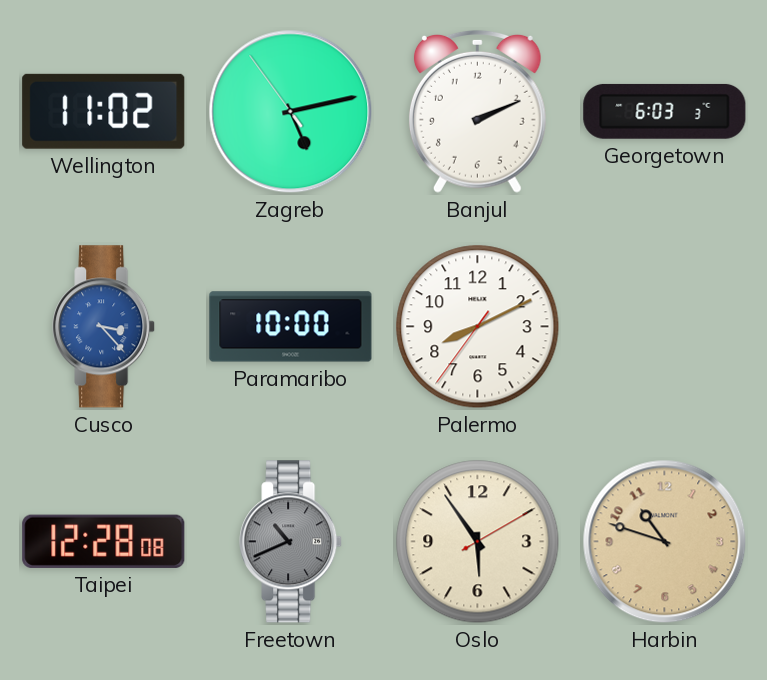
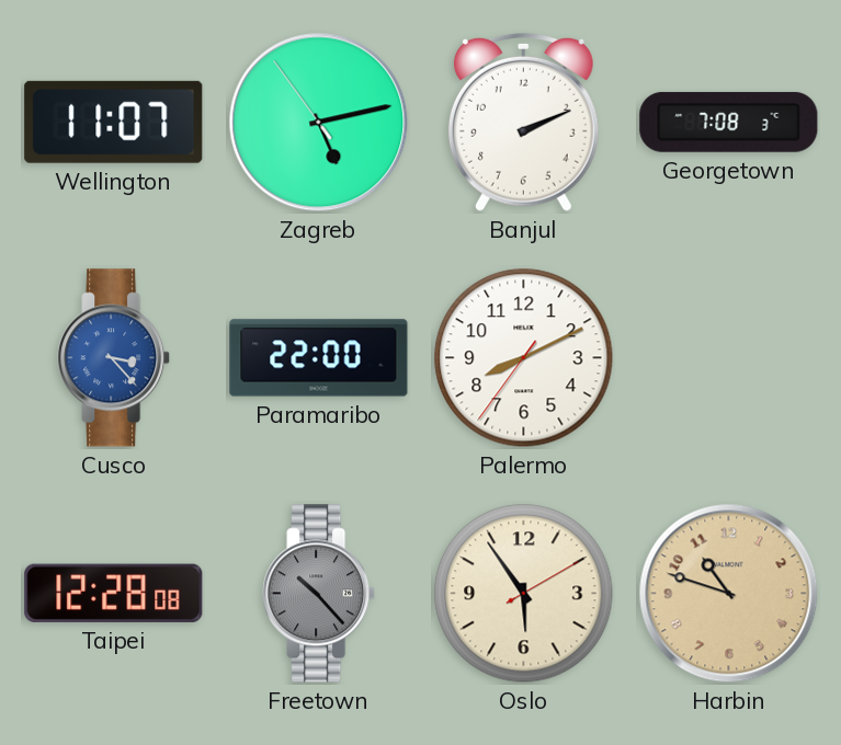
Wellington: 11:02 -> 11:07 (114, 122)
Georgetown: 6:03 -> 7:08 (729, 122)
Paramaribo: 10:00 -> 22:00 (319, 358)
Freetown: 10:41 -> 10:23 (319, 594)
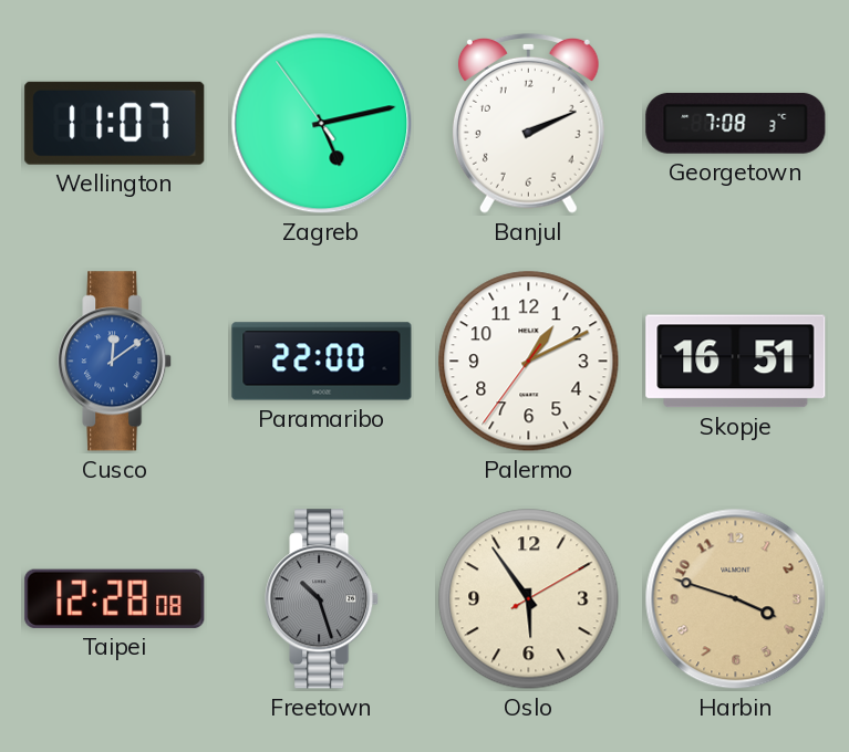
Cusco: 3:23 -> 12:09 (115, 362)
Palermo: 8:10 -> 1:10 (529, 362)
Skopje: none -> 16:51 (736, 362)
Freetown: 10:23 -> 10:27 (322, 599)
Harbin: 10:48 -> 3:48 (736, 599)
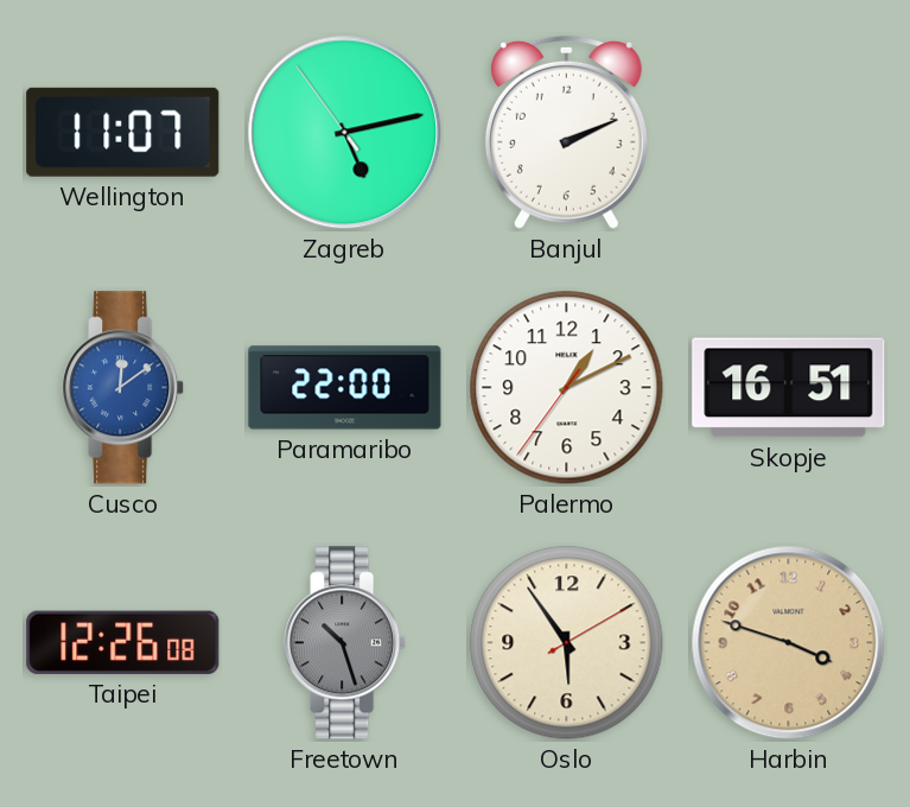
Georgetown: 7:08 -> none (736, 123)
Taipei: 12:28 -> 12:26 (123, 642)
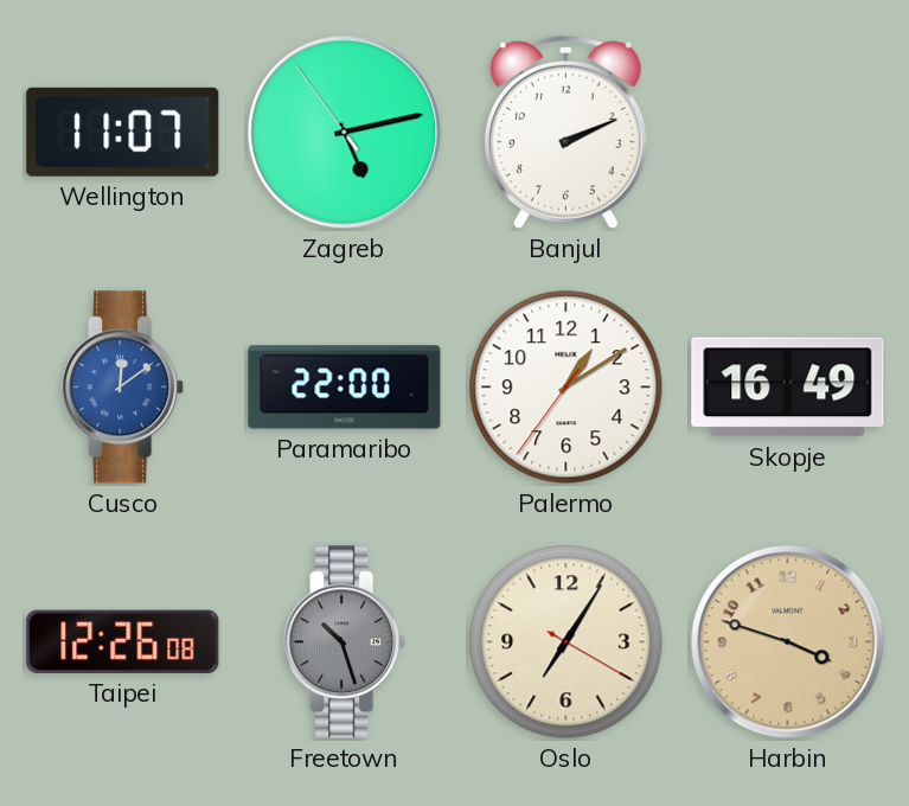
Palermo: 1:10 -> 1:09 (566, 388)
Skopje: 16:51 -> 16:49 (788, 388)
Oslo: 5:54 -> 7:05 (566, 642)
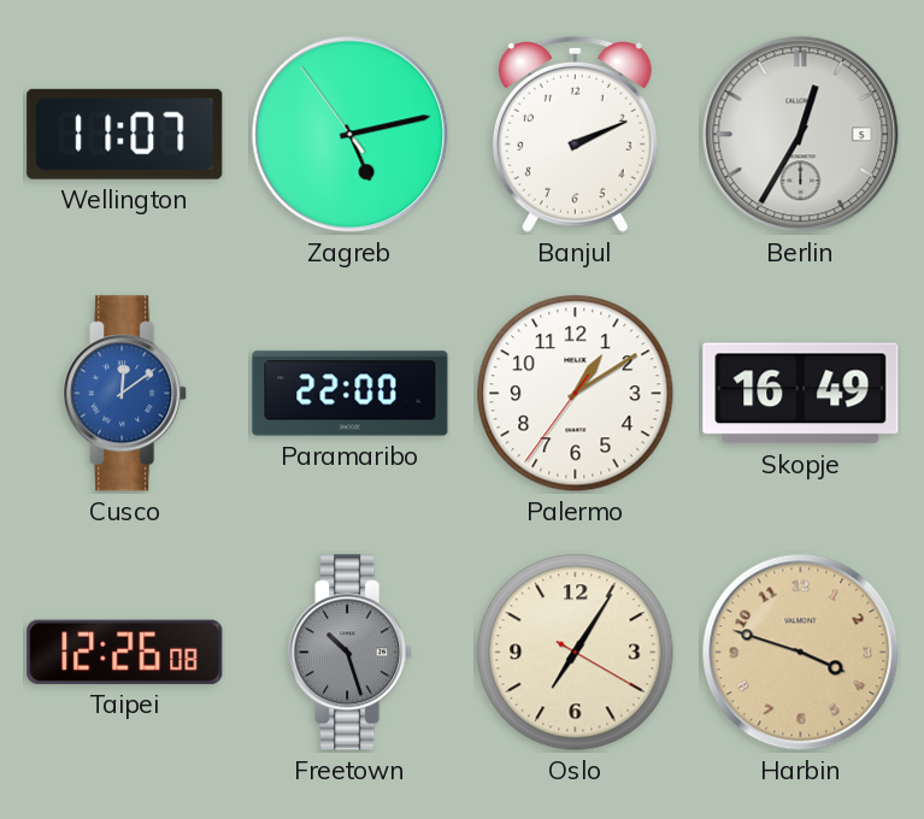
Berlin: none -> 12:35 (801, 135)
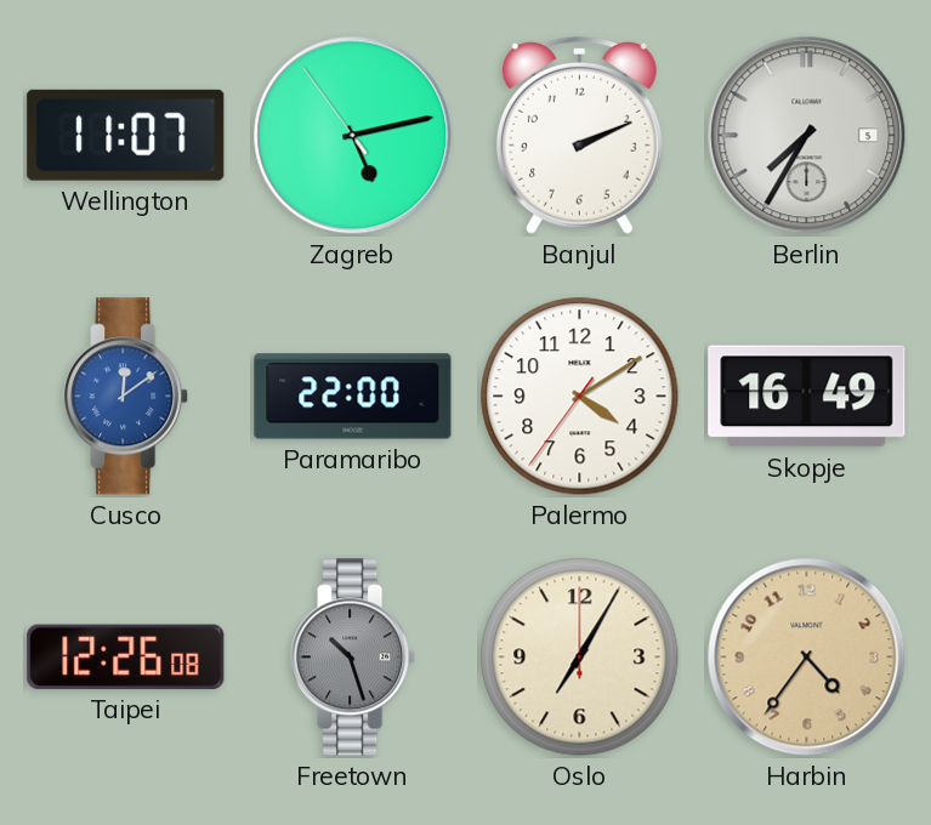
Berlin: 12:35 -> 7:35 (807, 136)
Palermo: 1:09 -> 4:09 (580, 397)
Oslo: 7:05:20 -> 7:05:00 (580, 658)
Harbin: 3:48 -> 4:36 (807, 658)
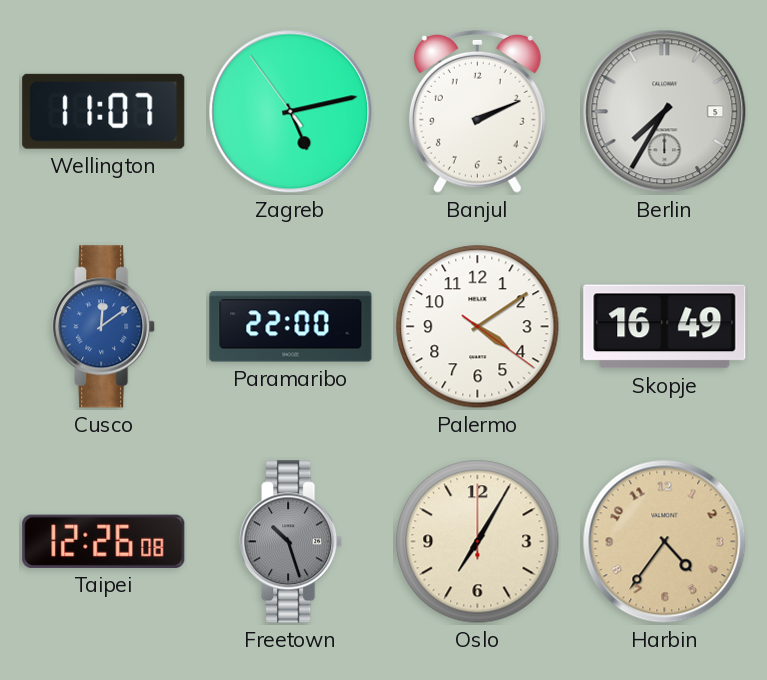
Palermo: 4:09:36 -> 4:09:21 (478, 327)
